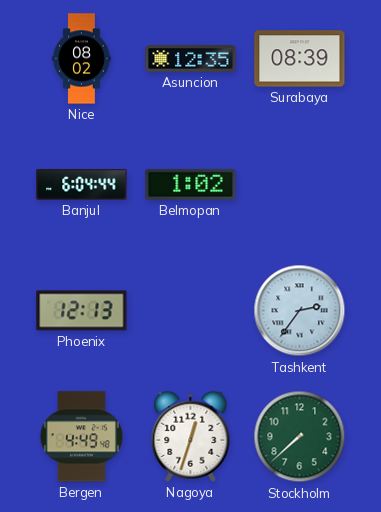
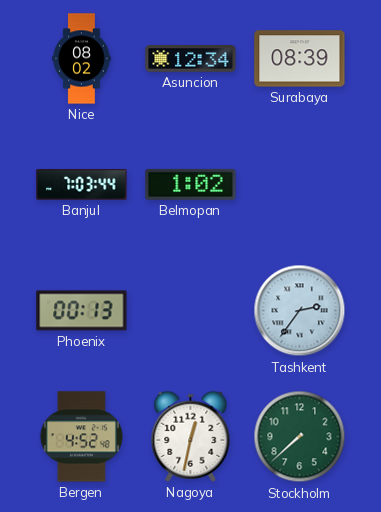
Asuncion: 12:35 -> 12:34 (191, 59)
Banjul: 6:04 -> 7:03 (82, 185)
Phoenix: 12:13 -> 00:13 (82, 311)
Bergen: 4:49 -> 4:52 (81, 437)
Nagoya: 12:33 -> 12:32 (191, 436)
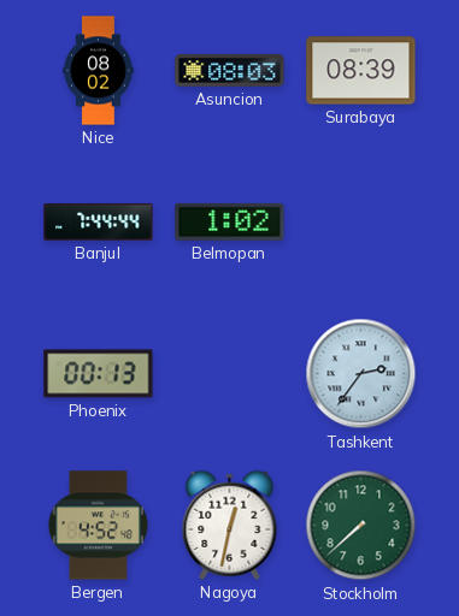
Asuncion: 12:34 -> 08:03 (230, 71)
Banjul: 7:03 -> 7:44 (99, 223)
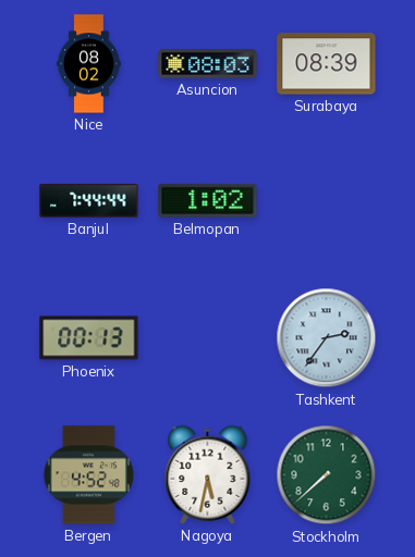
Nagoya: 12:32 -> 5:32 (208, 474)
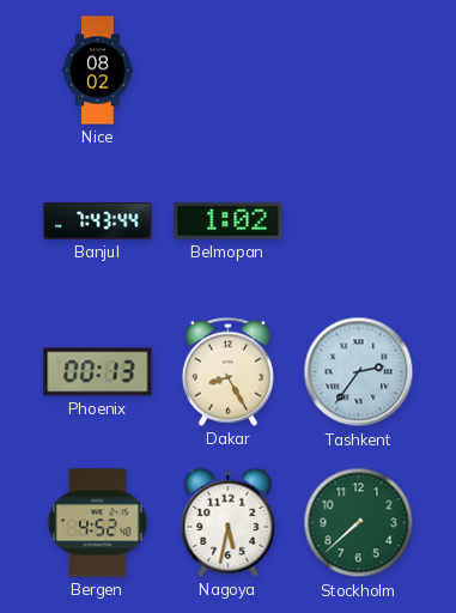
Asuncion: 08:03 -> none (208, 64)
Surabaya: 08:39 -> none (327, 64)
Banjul: 7:44 -> 7:43 (98, 221)
Dakar: none -> 8:25 (227, 371)
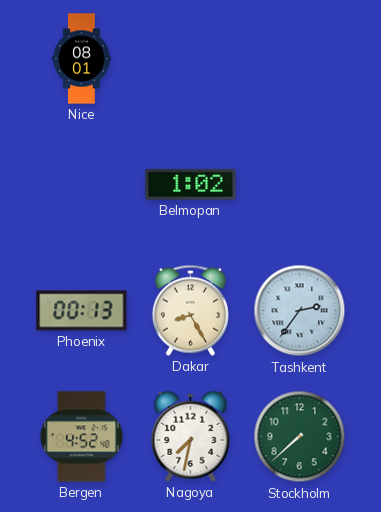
Nice: 08:02 -> 08:01 (82, 59)
Banjul: 7:43 -> none (98, 221)
Nagoya: 5:32 -> 7:32 (191, 436)
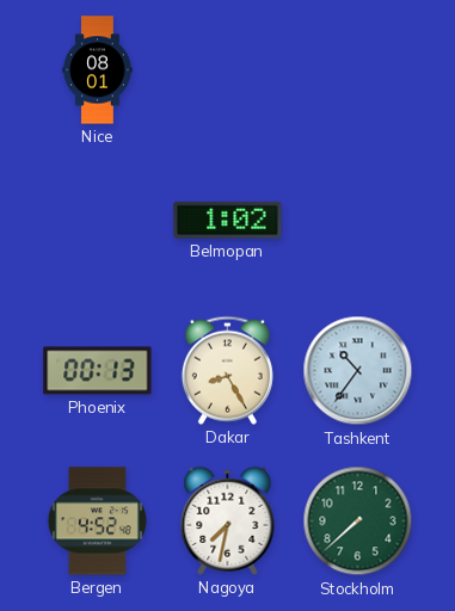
Tashkent: 2:36 -> 10:36 (358, 371)
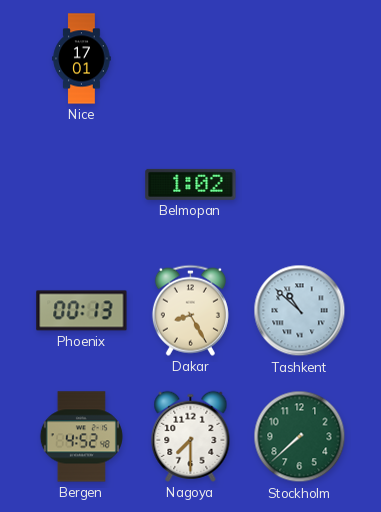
Nice: 08:01 -> 17:01 (82, 59)
Tashkent: 10:36 -> 10:52 (300, 311)
Nagoya: 7:32 -> 7:30 (191, 436)
